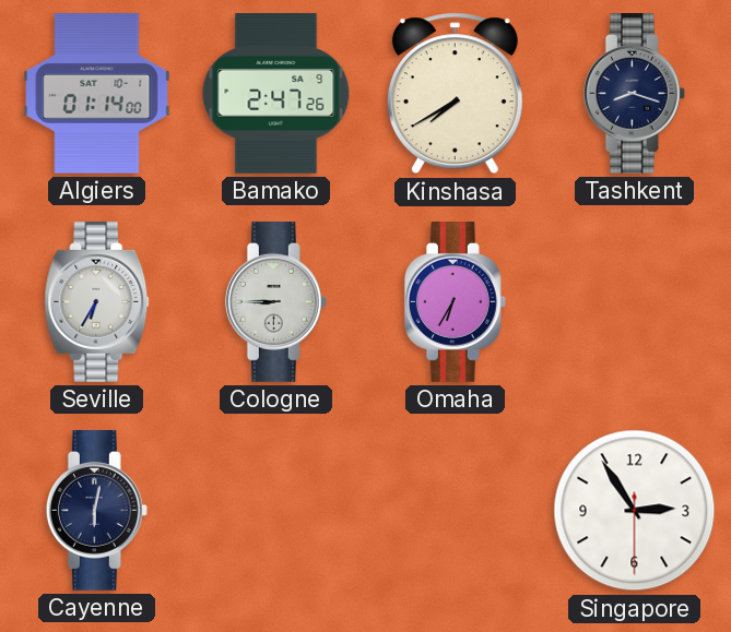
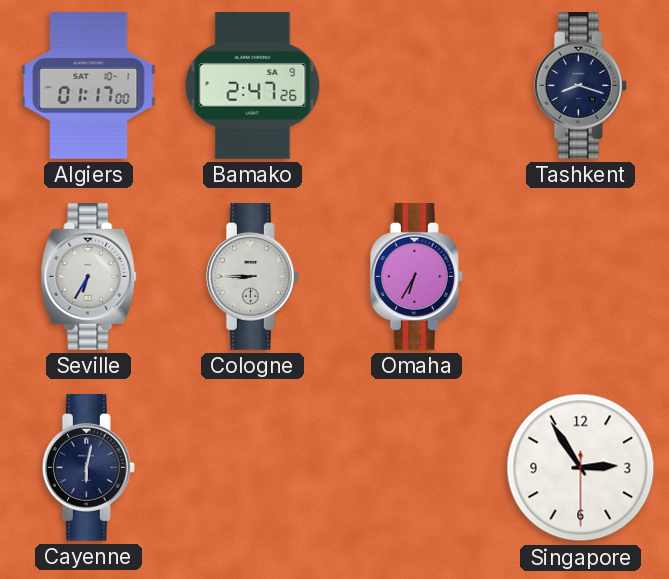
Algiers: 01:14 -> 01:17 (89, 86)
Kinshasa: 7:40 -> none (455, 94)
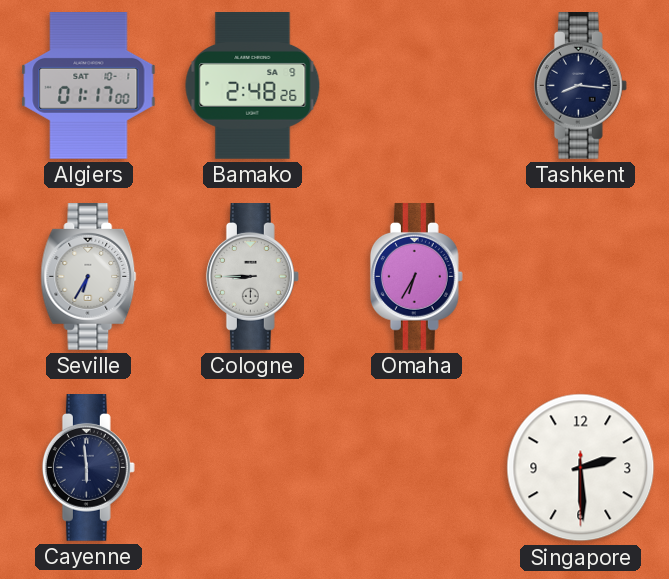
Bamako: 2:47 -> 2:48 (253, 86)
Tashkent: 8:18 -> 8:16 (580, 86)
Cayenne: 6:02 -> 5:59 (88, 468)
Singapore: 2:54 -> 2:29 (581, 468)
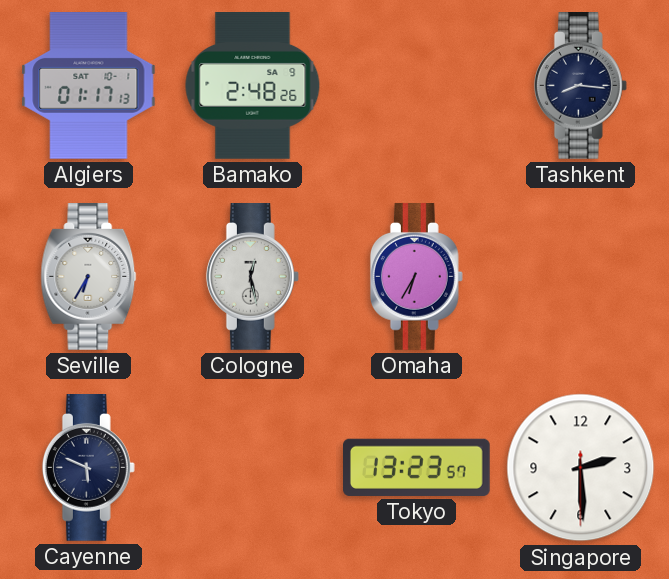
Algiers: 01:17:00 -> 01:17:13 (89, 86)
Cologne: 8:45 -> 12:28 (252, 277)
Cayenne: 5:59 -> 5:49 (88, 468)
Tokyo: none -> 13:23 (417, 467)
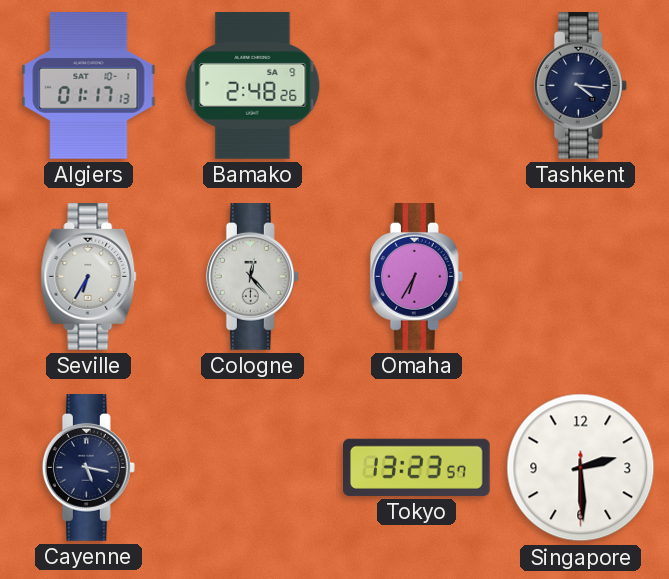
Tashkent: 8:16 -> 4:16 (580, 86)
Cologne: 12:28 -> 12:23 (252, 277)
Cayenne: 5:49 -> 5:17 (88, 468)
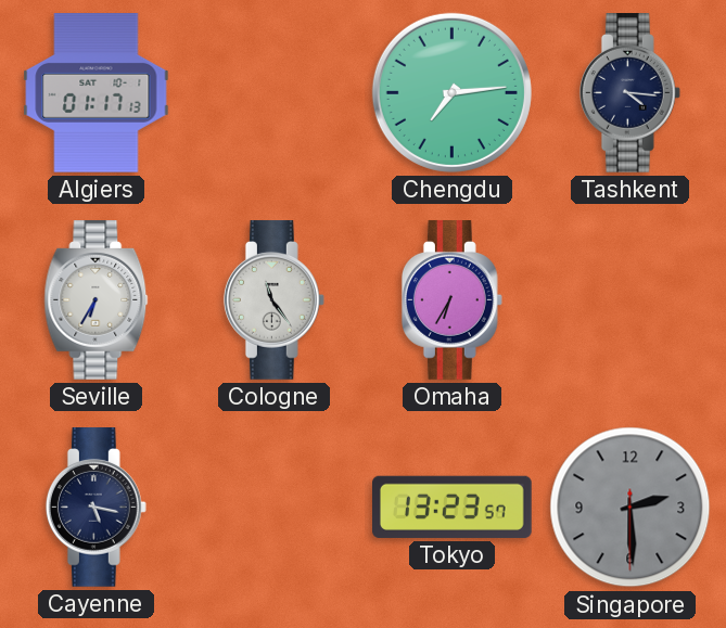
Bamako: 2:48 -> none (253, 86)
Chengdu: none -> 7:14 (451, 92)
Cologne: 12:23 -> 11:24 (273, 300)
Singapore dial: white -> grey (631, 508)
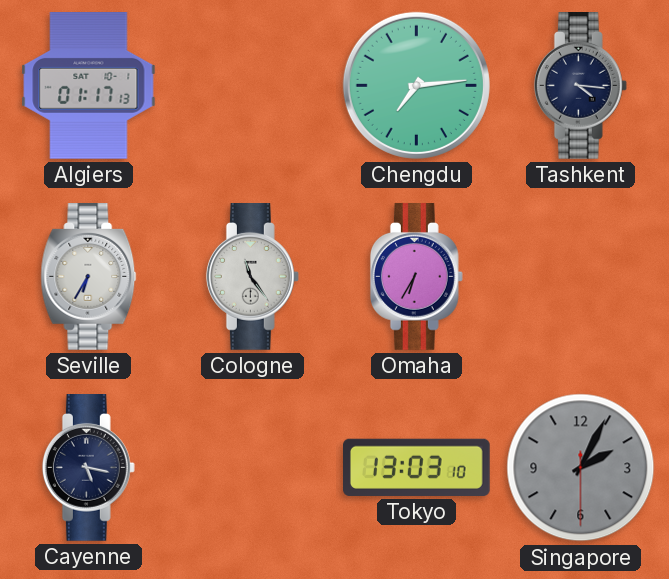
Tokyo: 13:23 -> 13:03 (417, 467)
Singapore: 2:29 -> 2:04 (581, 468)
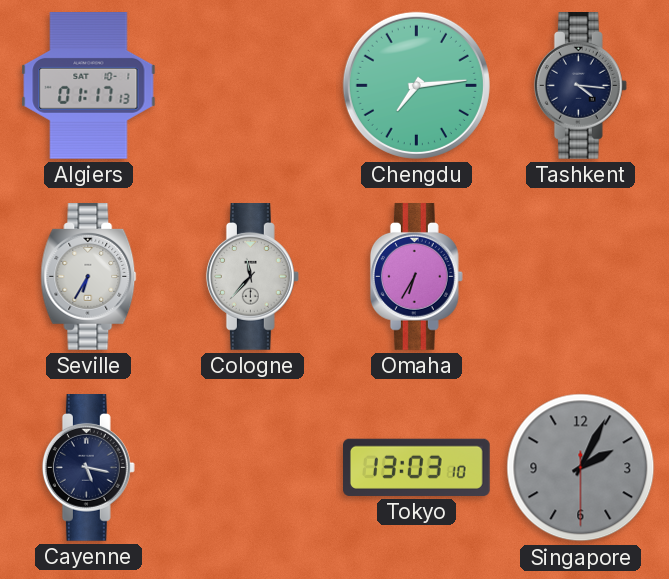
Cologne: 11:24 -> 11:37 (252, 277)
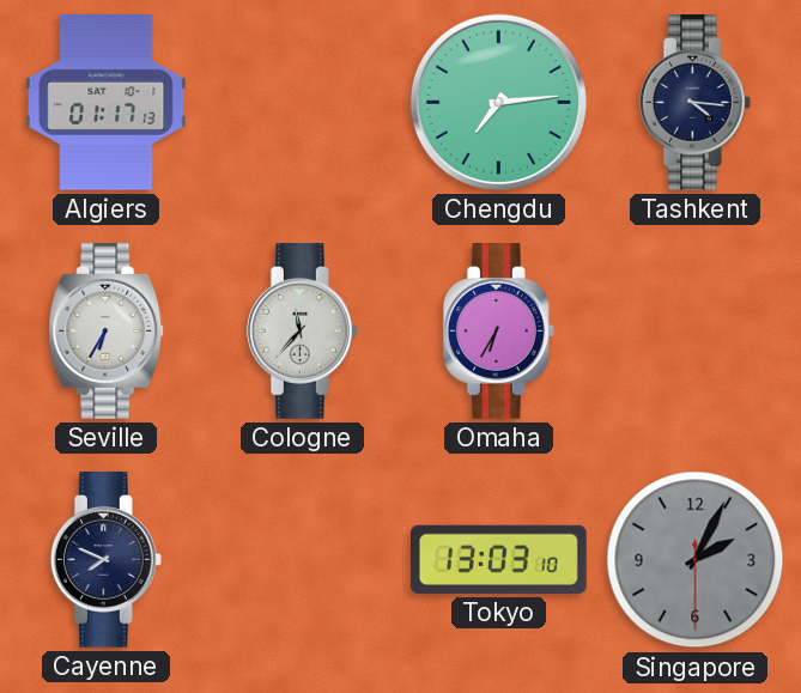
Cayenne: 5:17 -> 7:49 (105, 560)
